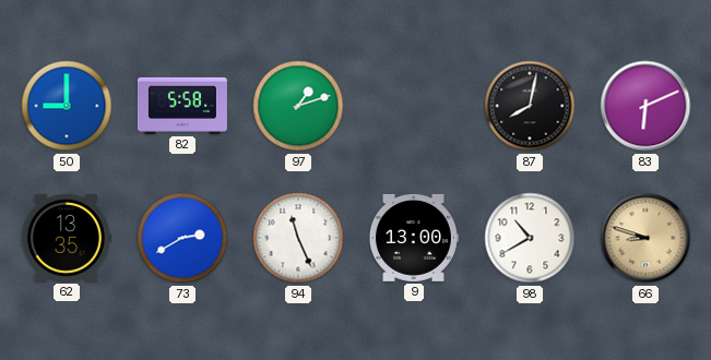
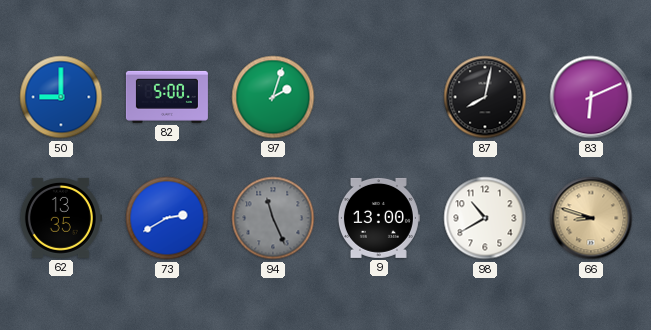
82: 5:58 -> 5:00 (167, 97)
97: 1:12 -> 2:03 (273, 97)
94 dial: white -> grey (273, 218)
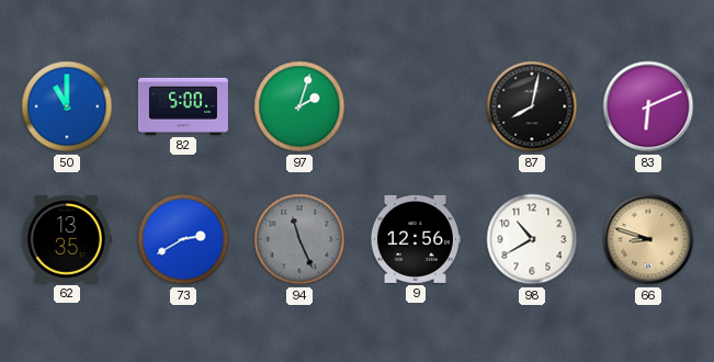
50: 9:00 -> 11:00 (67, 106)
9: 13:00 -> 12:56 (415, 239)
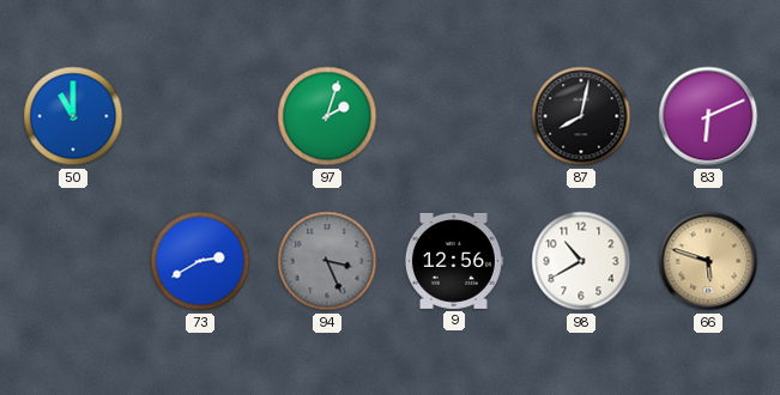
82: 5:00 -> none (183, 106)
62: 13:35 -> none (66, 239)
94: 11:26 -> 3:26 (327, 261)
66: 8:48 -> 5:48 (708, 261)
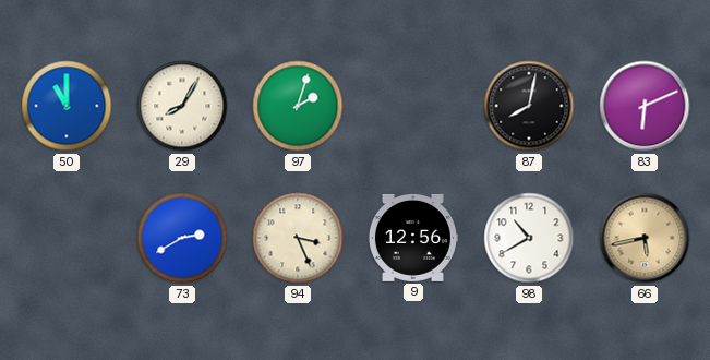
29: none -> 8:05 (182, 106)
94 dial: grey -> cream (298, 238)
66: 5:48 -> 5:43 (645, 238)
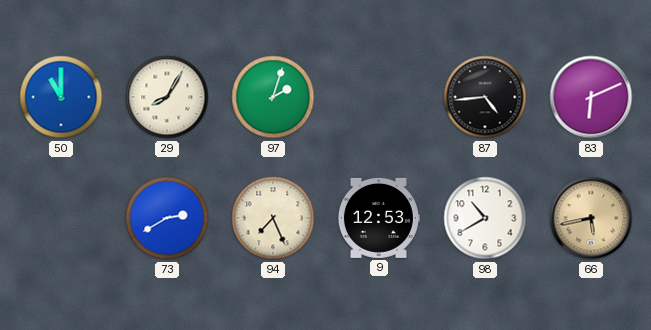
87: 8:02 -> 4:44 (485, 97)
94: 3:26 -> 7:26 (273, 218)
9: 12:56 -> 12:53 (378, 218)
